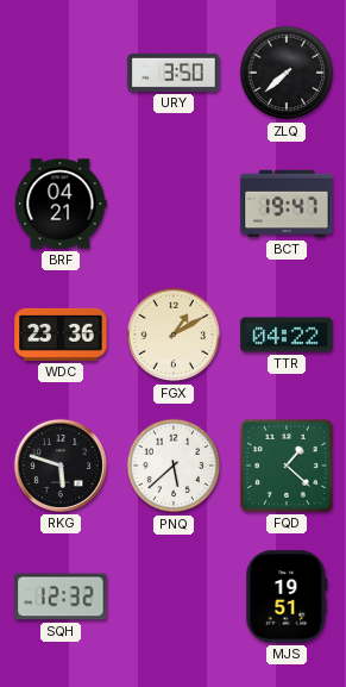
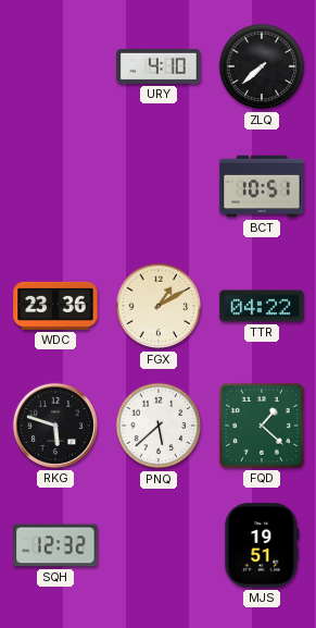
URY: 3:50 -> 4:10 (159, 66)
BRF: 04:21 -> none (61, 204)
BCT: 19:47 -> 10:51 (262, 186)
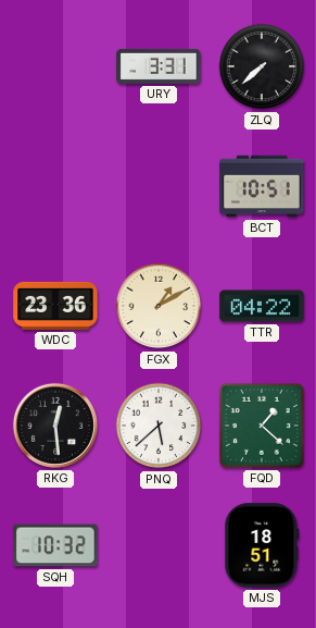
URY: 4:10 -> 3:31 (159, 66)
RKG: 5:48 -> 12:29 (55, 426)
SQH: 12:32 -> 10:32 (55, 545)
MJS: 19:51 -> 18:51 (262, 545)
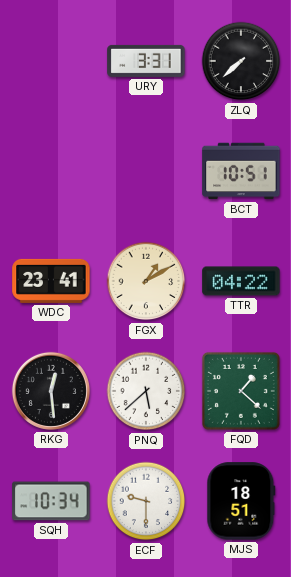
WDC: 23:36 -> 23:41 (51, 281)
SQH: 10:32 -> 10:34 (51, 501)
ECF: none -> 9:30 (146, 501)
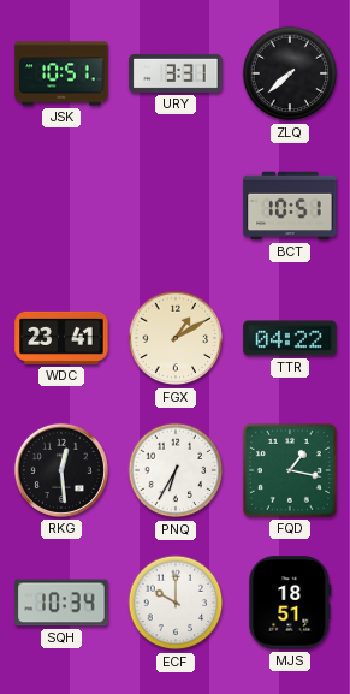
JSK: none -> 10:51 (61, 73)
PNQ: 5:38 -> 6:35 (176, 470)
FQD: 1:22 -> 1:17 (290, 470)
ECF: 9:30 -> 10:00 (176, 603)
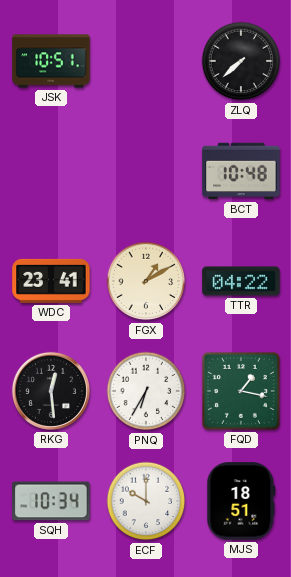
URY: 3:31 -> none (176, 73)
BCT: 10:51 -> 10:48 (241, 171)
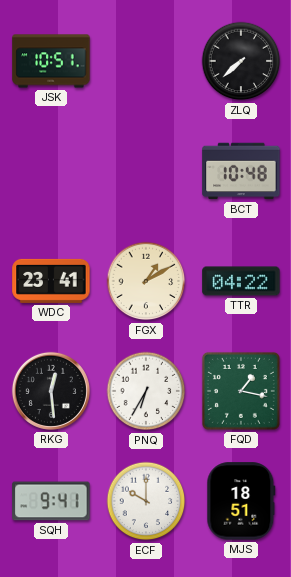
SQH: 10:34 -> 9:41 (51, 501)
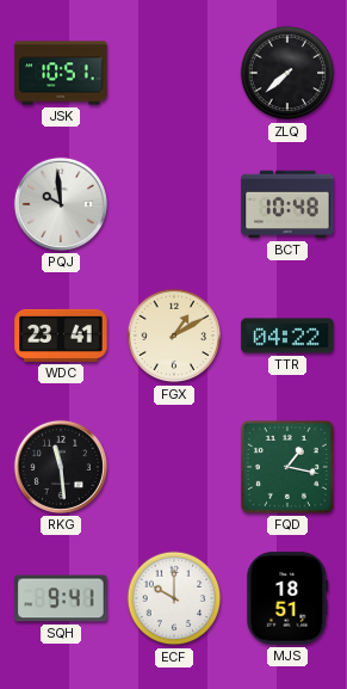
PQJ: none -> 9:59 (61, 204)
RKG: 12:29 -> 11:29 (61, 467)
PNQ: 6:35 -> none (146, 391)
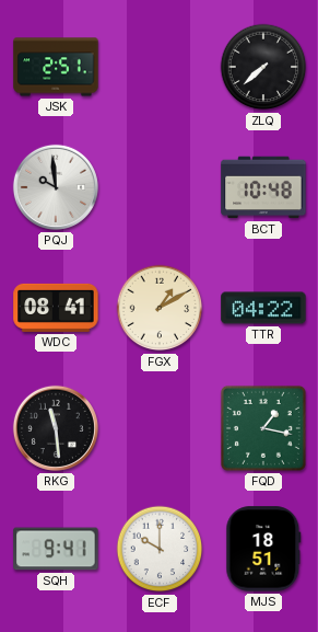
JSK: 10:51 -> 2:51 (56, 67)
WDC: 23:41 -> 08:41 (56, 308)
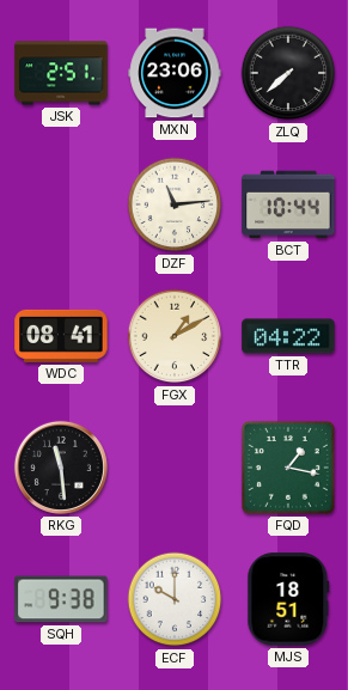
MXN: none -> 23:06 (175, 73)
PQJ: 9:59 -> none (56, 187)
DZF: none -> 11:14 (175, 204)
BCT: 10:48 -> 10:44 (288, 204)
SQH: 9:41 -> 9:38 (61, 599)
